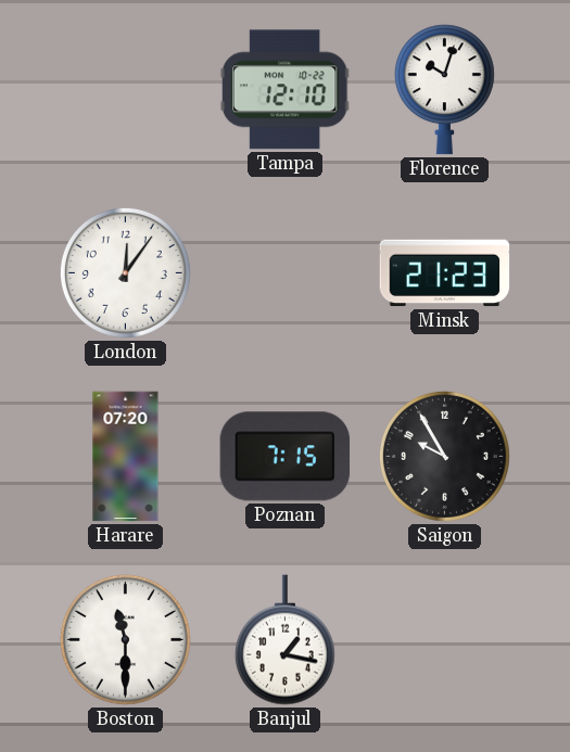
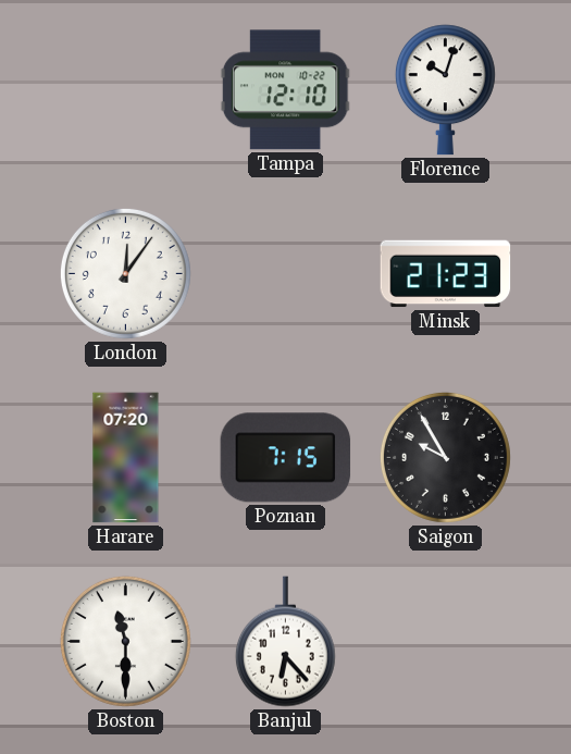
Banjul: 1:17 -> 6:23 (285, 642)
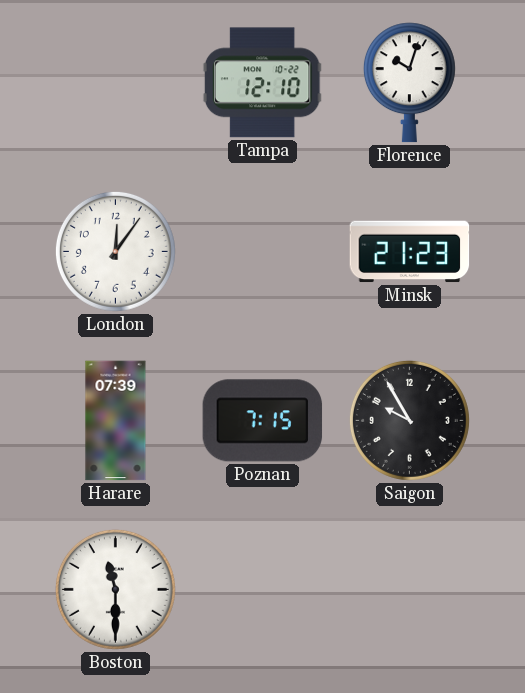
Harare: 07:20 -> 07:39 (116, 421)
Banjul: 6:23 -> none (285, 642)
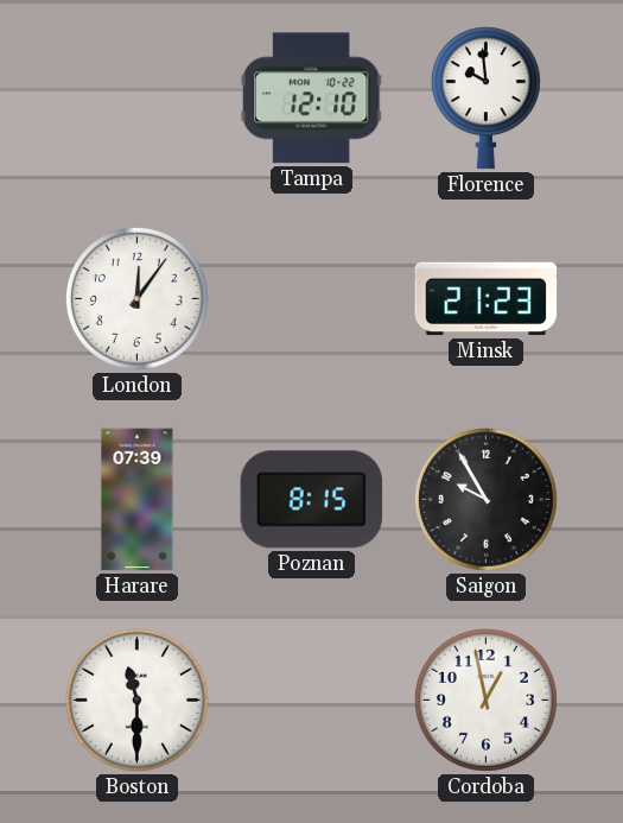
Florence: 10:03 -> 9:59 (485, 99)
Poznan: 7:15 -> 8:15 (312, 500)
Cordoba: none -> 12:58 (485, 699)
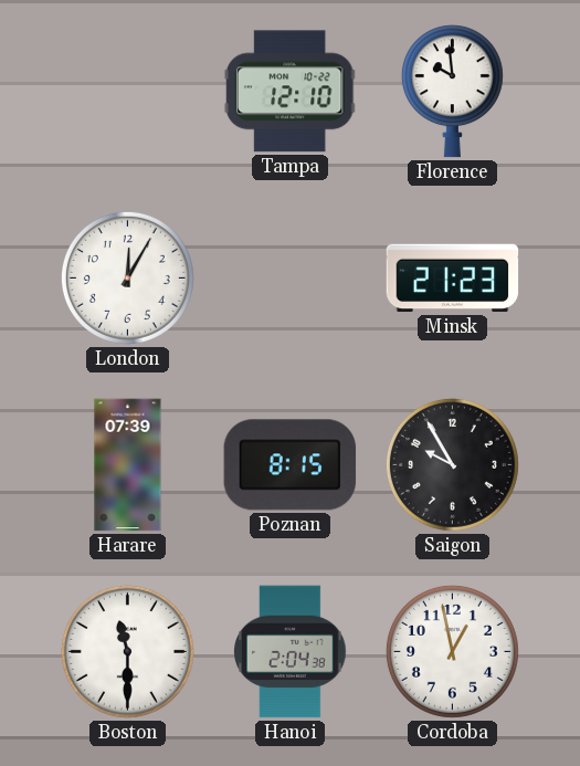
London: 12:06 -> 12:05 (127, 277)
Hanoi: none -> 2:04 (291, 652)
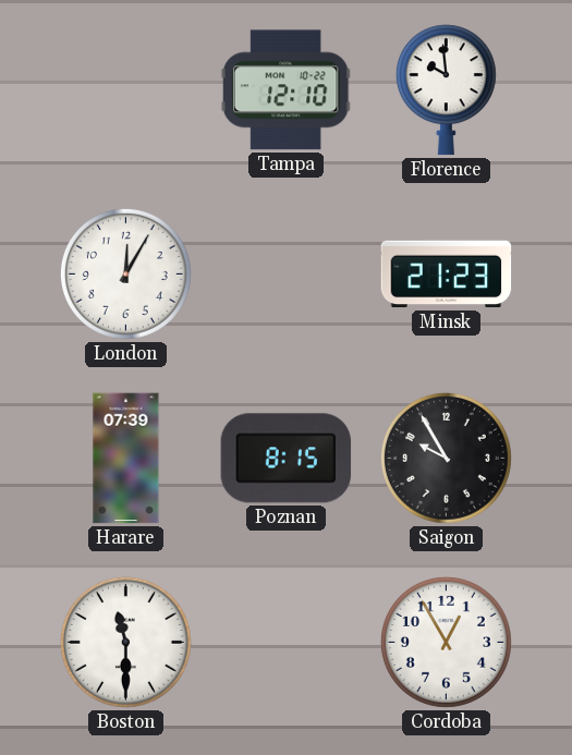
Hanoi: 2:04 -> none (291, 652)
Cordoba: 12:58 -> 12:55 (446, 642)
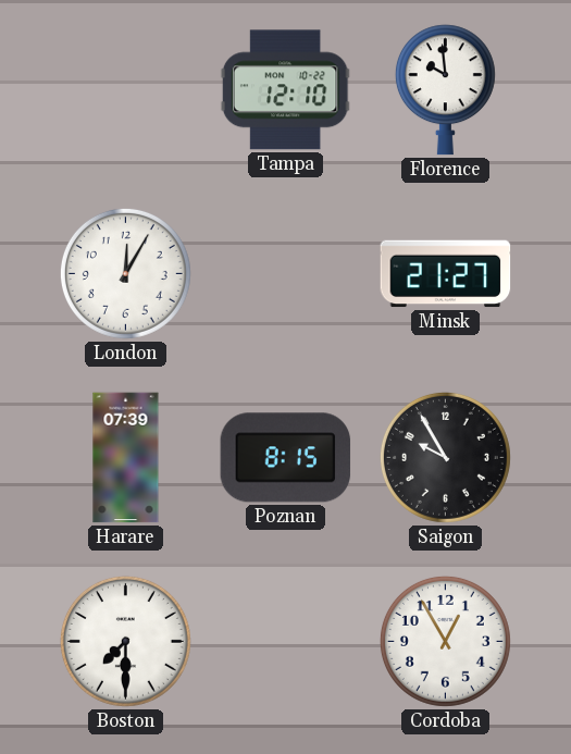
Minsk: 21:23 -> 21:27 (446, 274)
Boston: 11:30 -> 7:30 (125, 641)
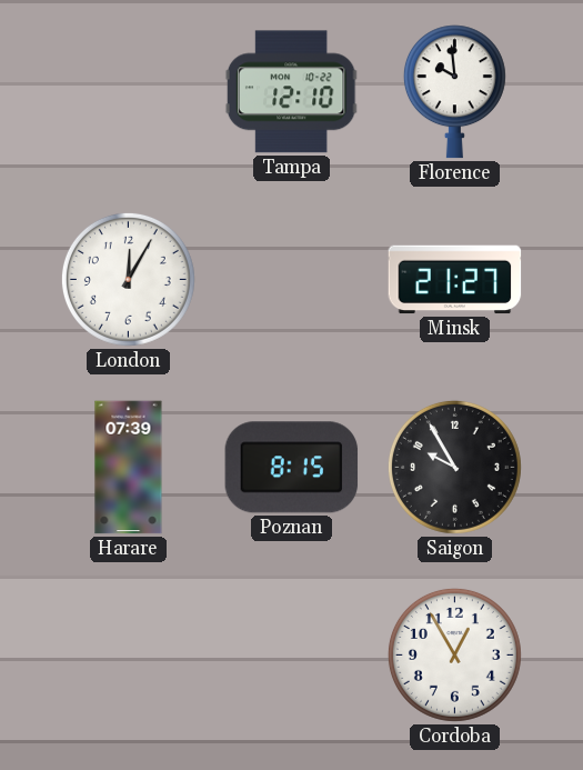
Boston: 7:30 -> none (125, 641)
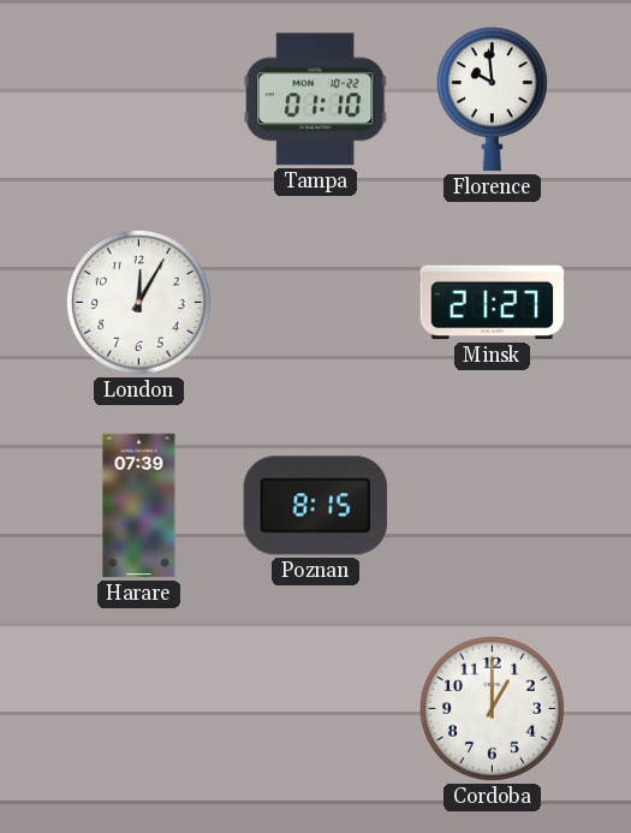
Tampa: 12:10 -> 01:10 (315, 100)
Saigon: 9:55 -> none (454, 467)
Cordoba: 12:55 -> 1:00 (492, 708)
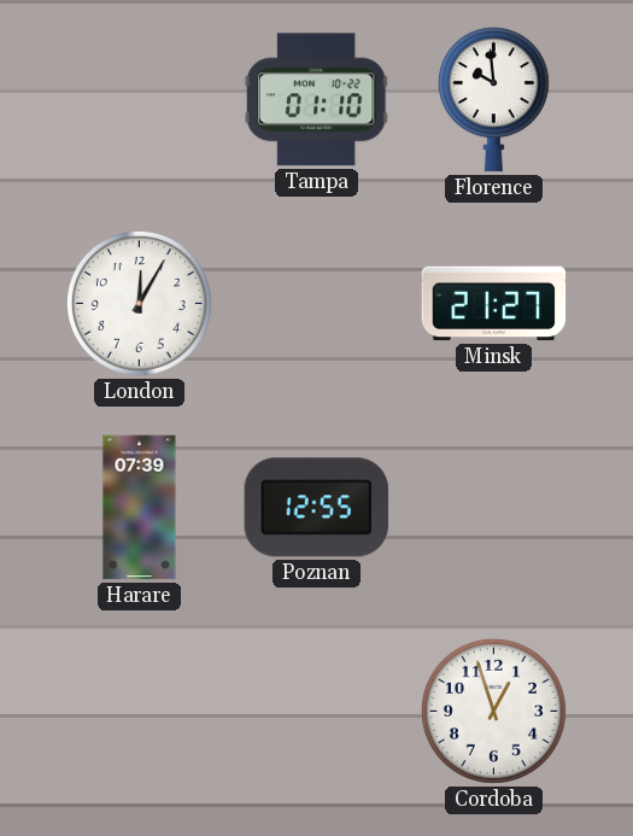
Poznan: 8:15 -> 12:55 (317, 508)
Cordoba: 1:00 -> 12:57 (493, 711)
